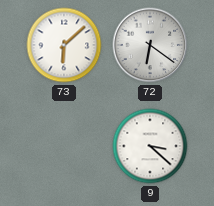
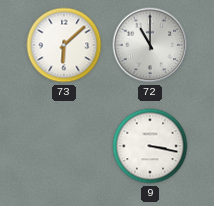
72: 6:21 -> 11:00 (150, 45)
9: 3:22 -> 3:17 (150, 146)
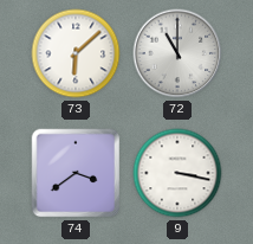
74: none -> 3:39 (76, 173)
